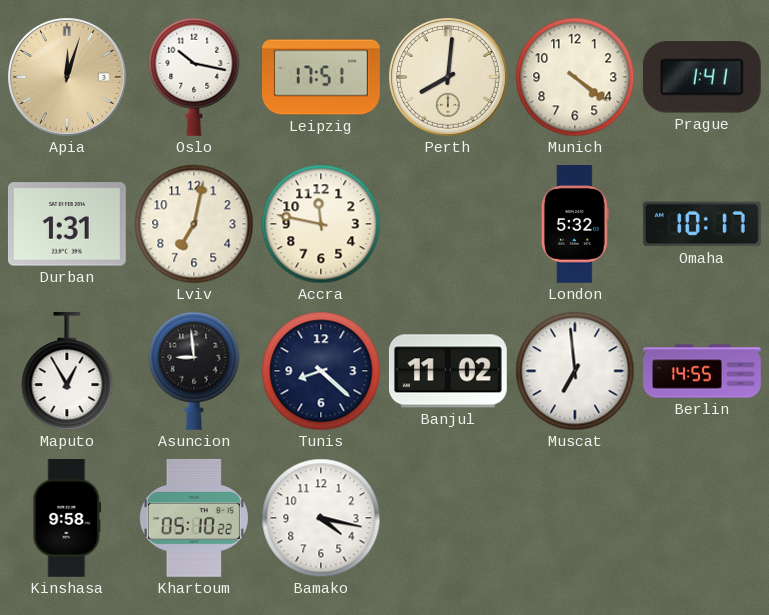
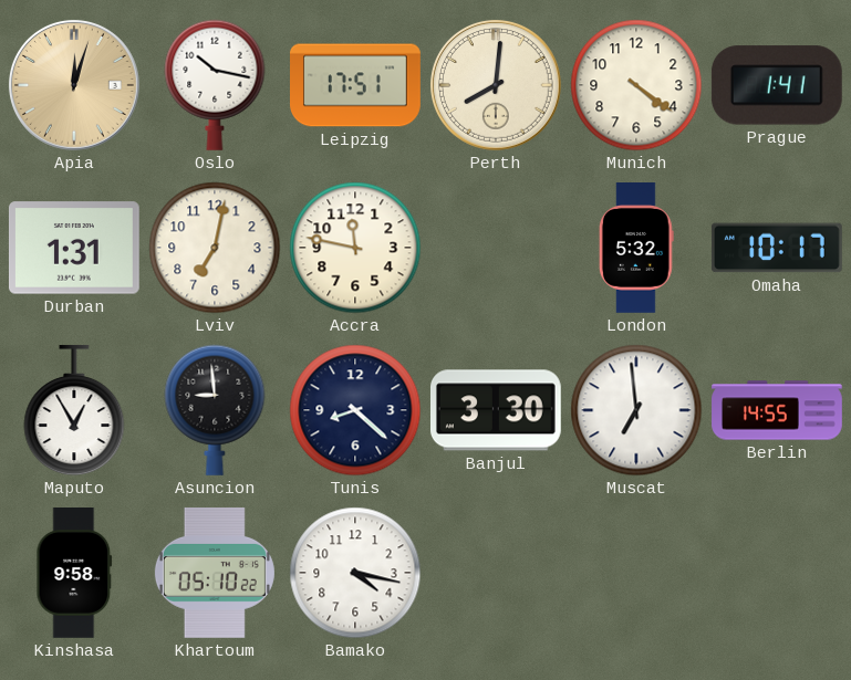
Banjul: 11:02 -> 3:30 (496, 410)
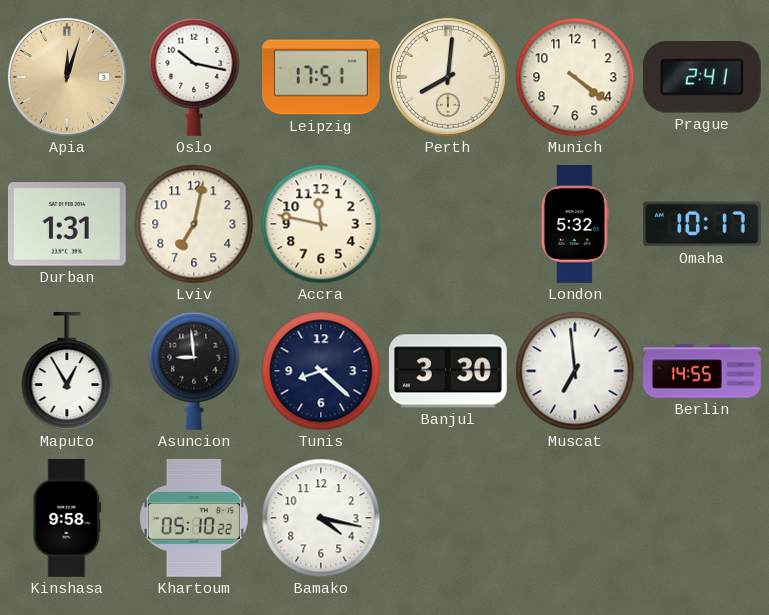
Prague: 1:41 -> 2:41 (702, 77)
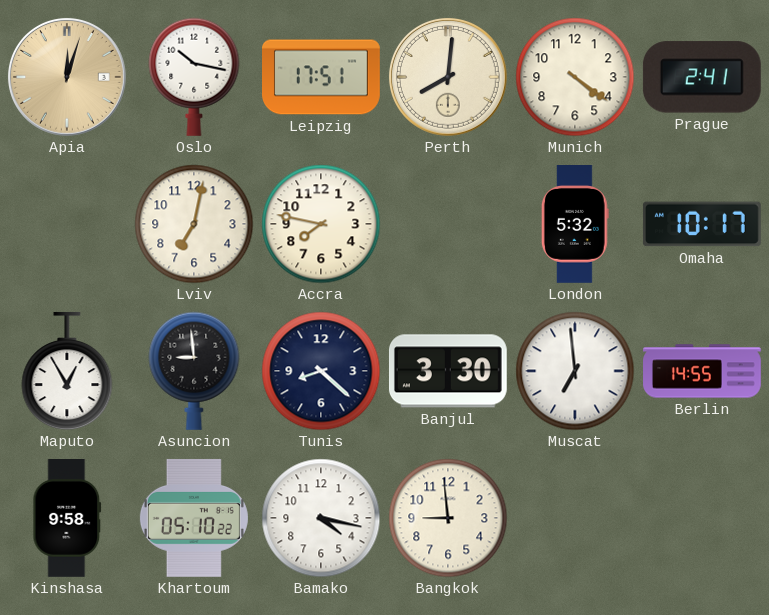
Durban: 1:31 -> none (67, 224)
Accra: 11:47 -> 7:47 (321, 224)
Bangkok: none -> 8:59 (448, 518)
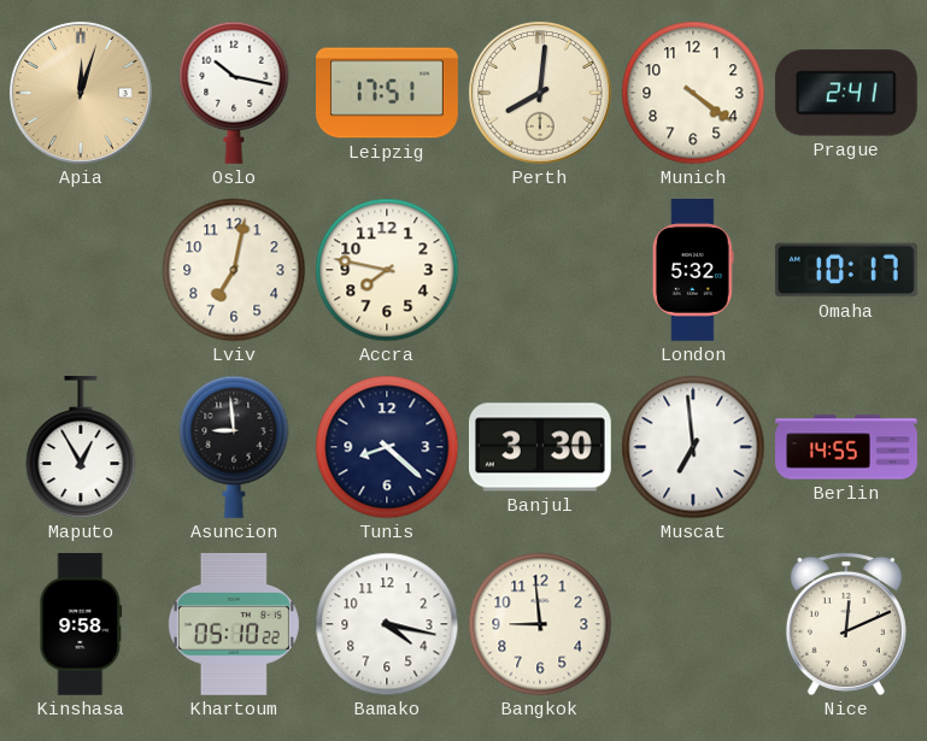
Nice: none -> 12:11 (846, 624)
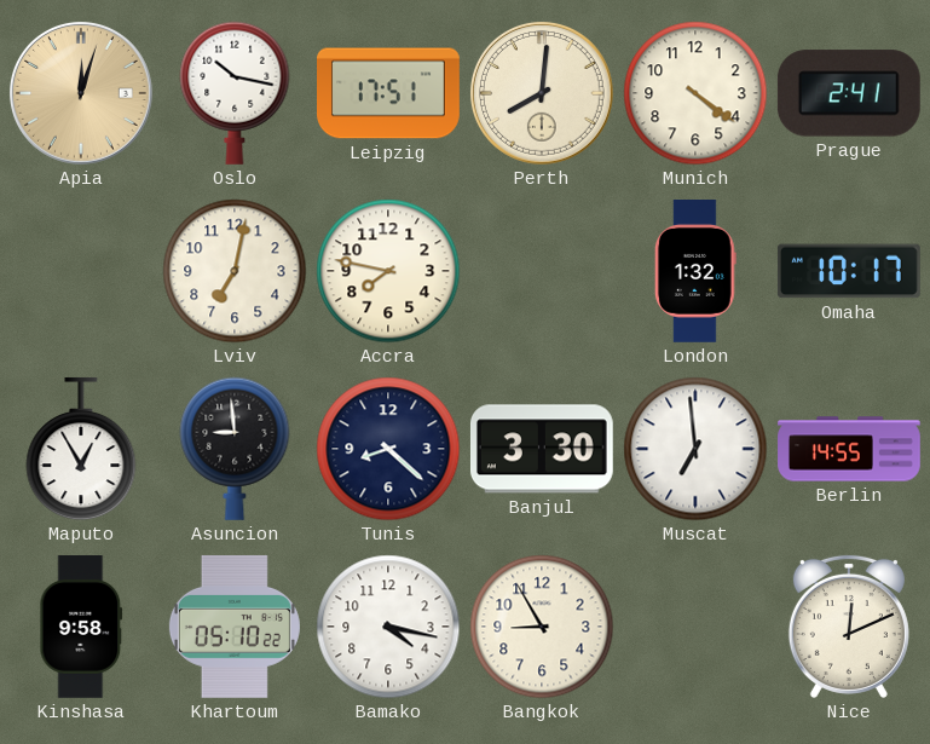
London: 5:32 -> 1:32 (695, 272)
Bangkok: 8:59 -> 8:55 (542, 627)
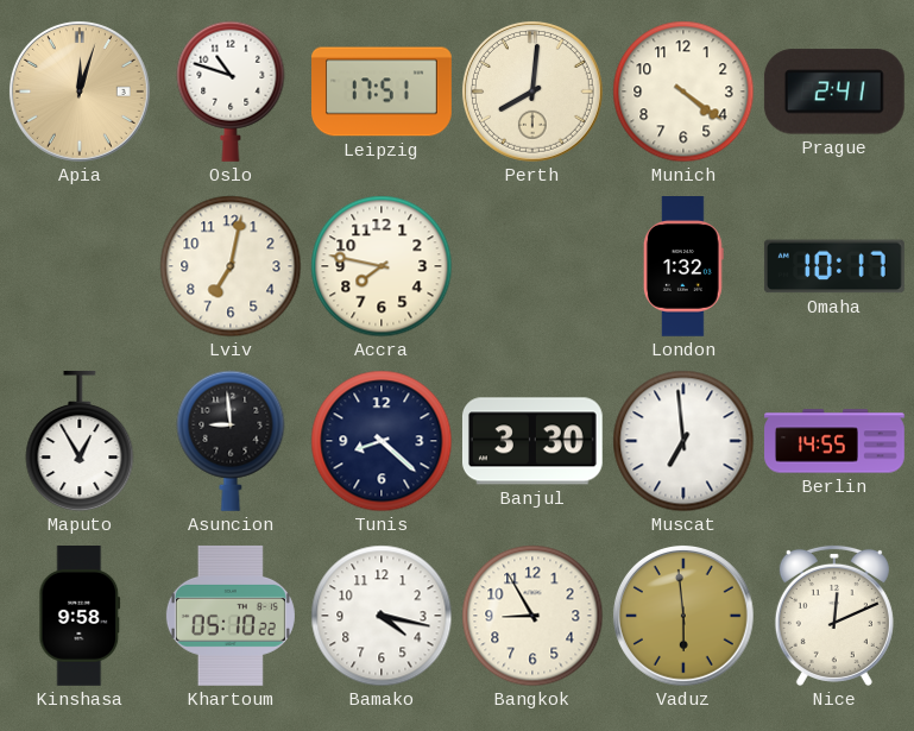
Oslo: 10:17 -> 10:48 (231, 92)
Vaduz: none -> 5:59 (683, 616)
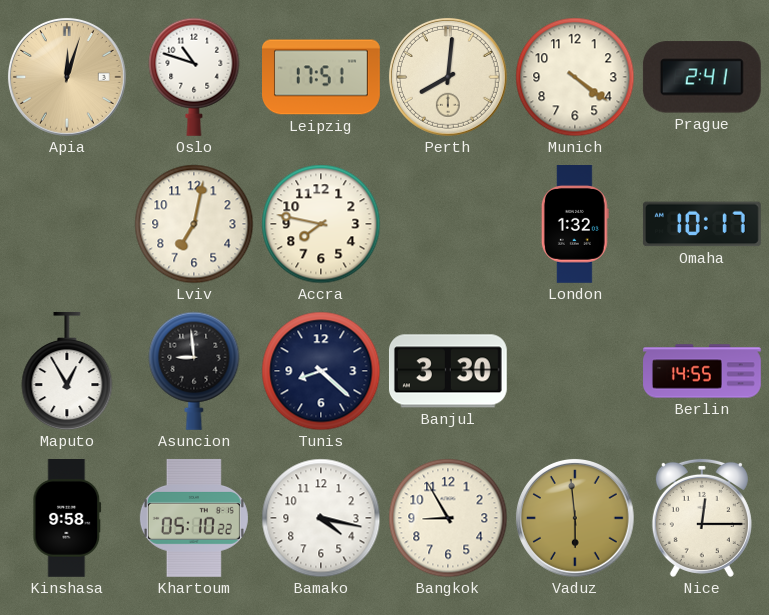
Muscat: 6:59 -> none (683, 441)
Nice: 12:11 -> 12:15 (702, 518)
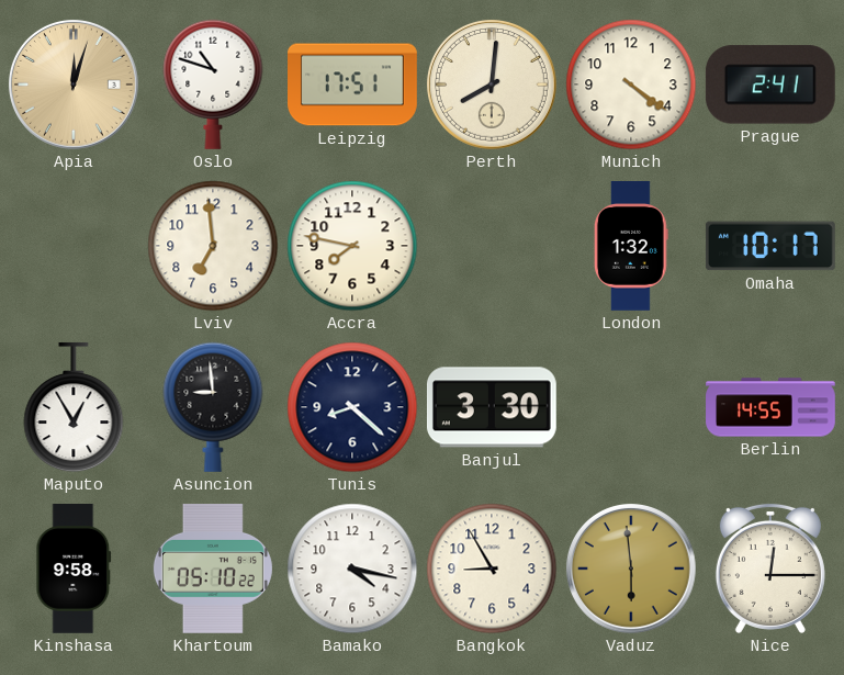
Lviv: 7:02 -> 6:59 (213, 246)
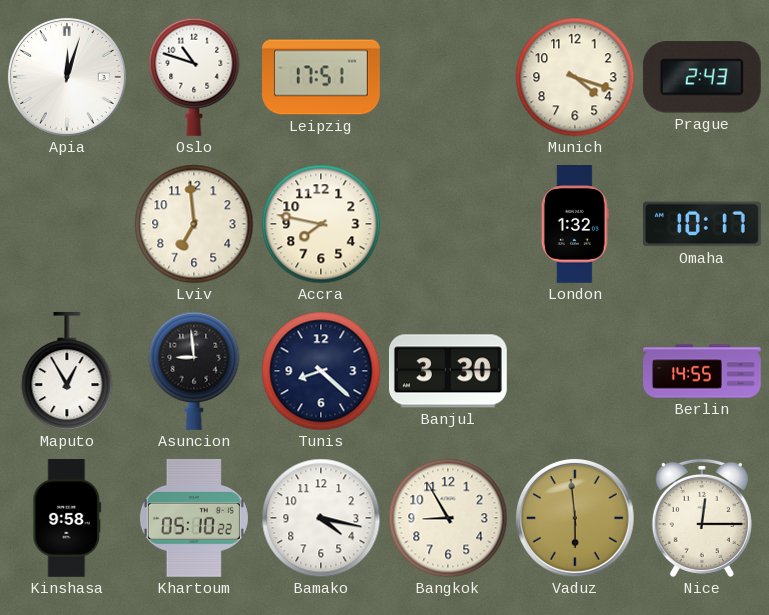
Apia dial: champagne -> white (67, 77)
Perth: 8:01 -> none (492, 85)
Munich: 4:21 -> 4:18 (575, 77)
Prague: 2:41 -> 2:43 (702, 77)
